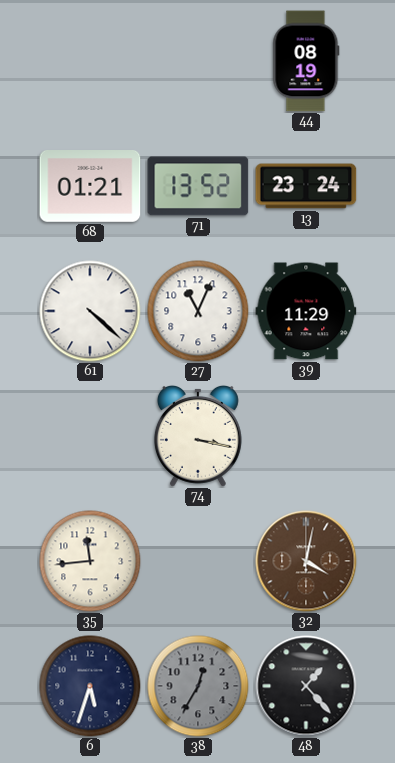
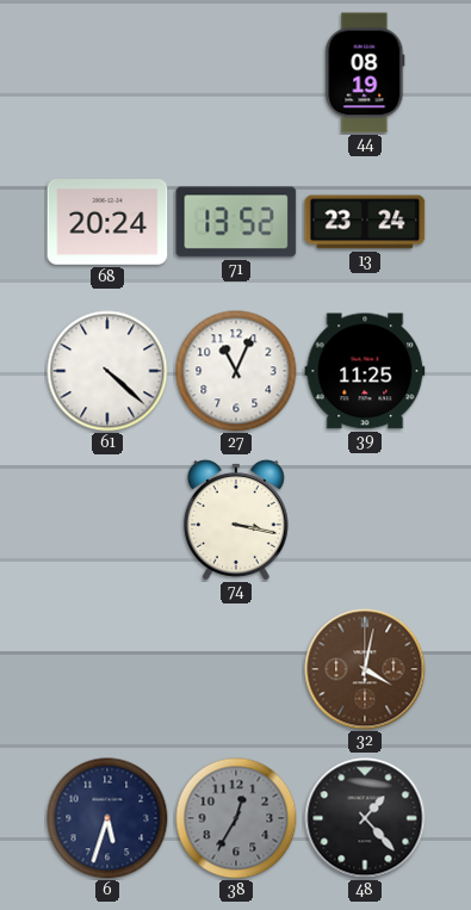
68: 01:21 -> 20:24 (107, 223)
39: 11:29 -> 11:25 (365, 371)
35: 11:44 -> none (90, 561)
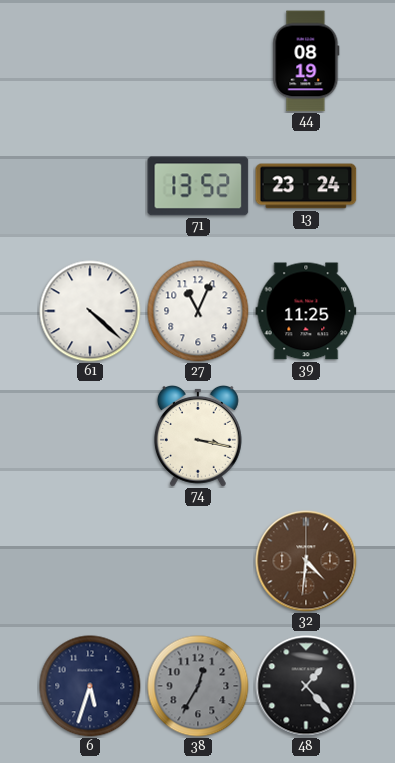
68: 20:24 -> none (107, 223)
32: 4:02 -> 4:31 (306, 561)
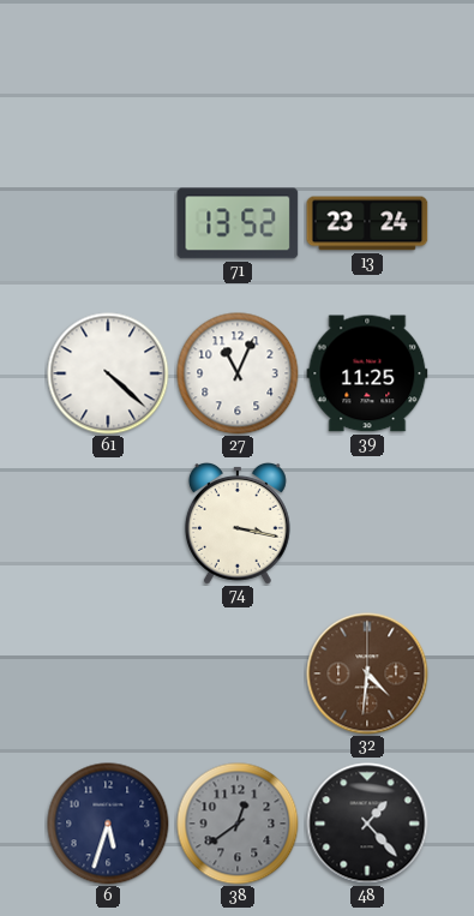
44: 08:19 -> none (306, 61)
38: 12:35 -> 12:39 (238, 824)
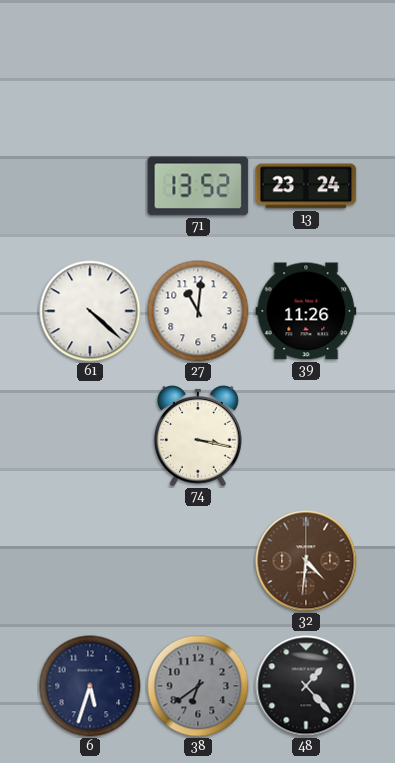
27: 11:04 -> 11:01 (198, 311)
39: 11:25 -> 11:26 (306, 311)
38: 12:39 -> 6:39 (198, 686)
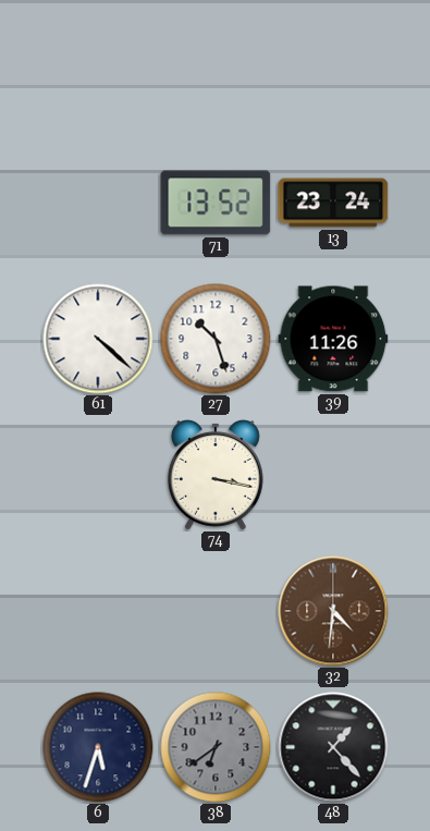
27: 11:01 -> 10:27 (216, 339)
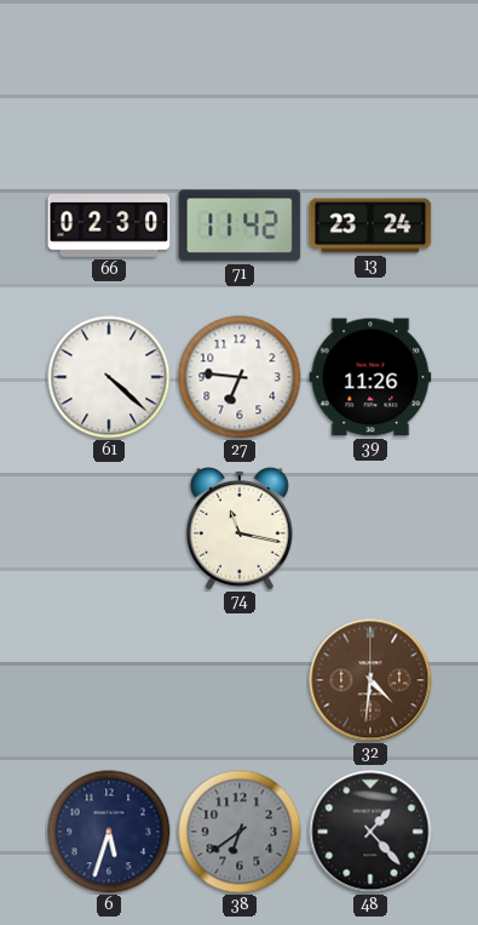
66: none -> 02:30 (109, 225)
71: 13:52 -> 11:42 (240, 225)
27: 10:27 -> 6:46 (240, 377)
74: 3:17 -> 11:17 (240, 529)
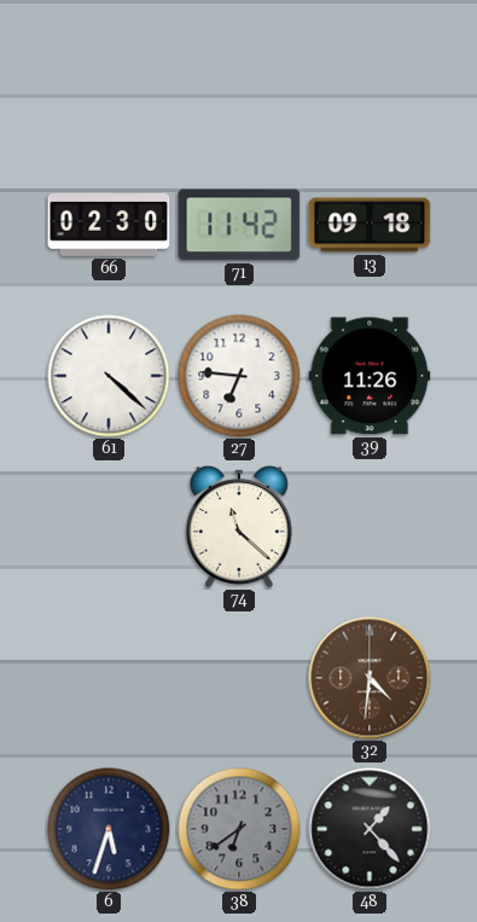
13: 23:24 -> 09:18 (370, 225)
74: 11:17 -> 11:22 (239, 527)
